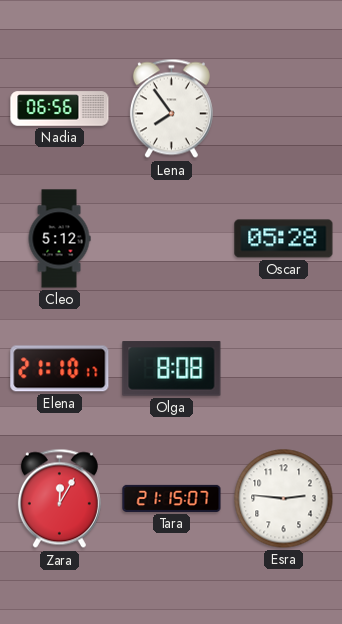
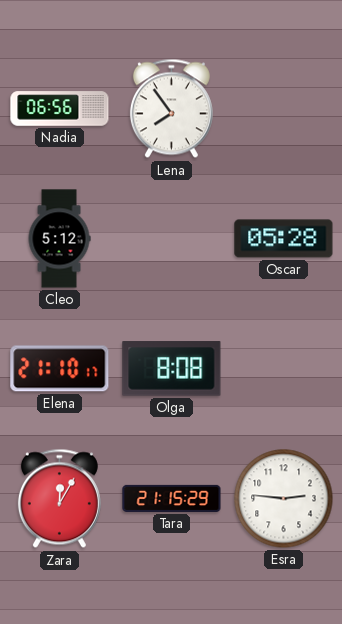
Tara: 21:15:07 -> 21:15:29 (172, 498)
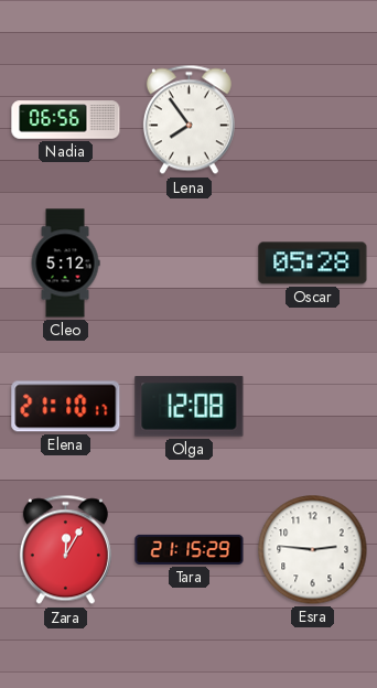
Olga: 8:08 -> 12:08 (190, 407)
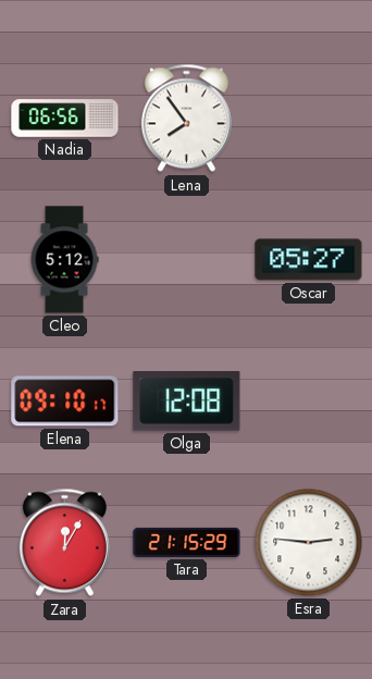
Oscar: 05:28 -> 05:27 (309, 260)
Elena: 21:10 -> 09:10 (65, 402)
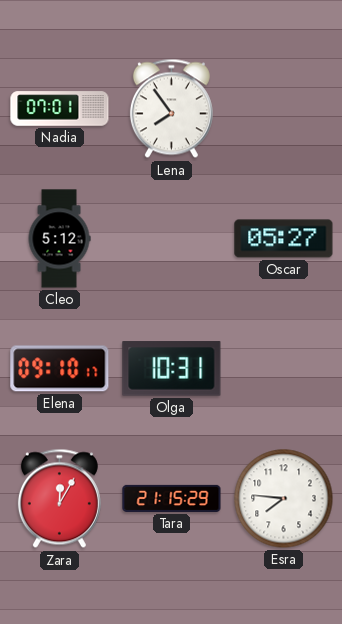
Nadia: 06:56 -> 07:01 (60, 109)
Olga: 12:08 -> 10:31 (172, 369)
Esra: 2:46 -> 7:46 (284, 499)
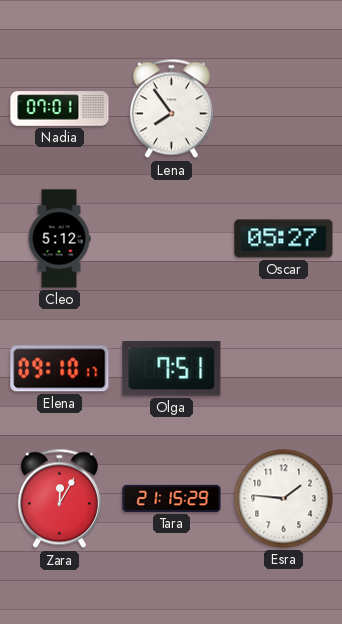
Olga: 10:31 -> 7:51 (172, 369)
Esra: 7:46 -> 1:46 (284, 499)
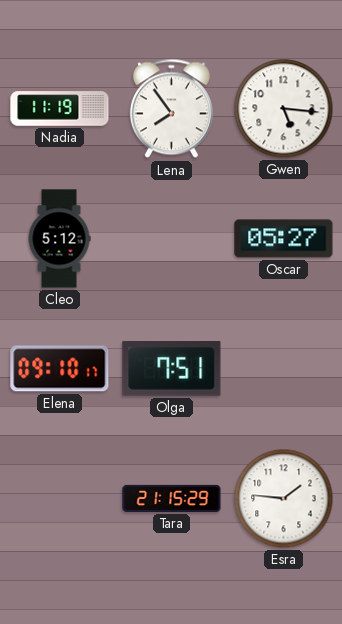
Nadia: 07:01 -> 11:19 (60, 109)
Gwen: none -> 5:16 (284, 109)
Zara: 12:05 -> none (59, 499)
